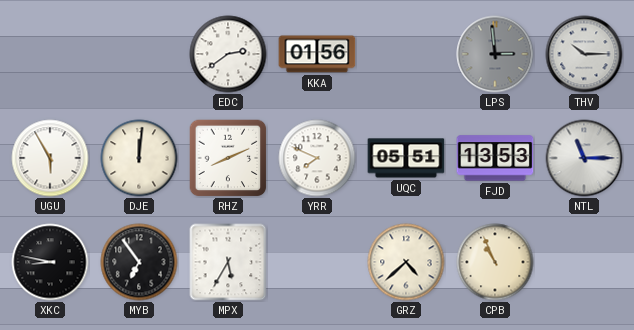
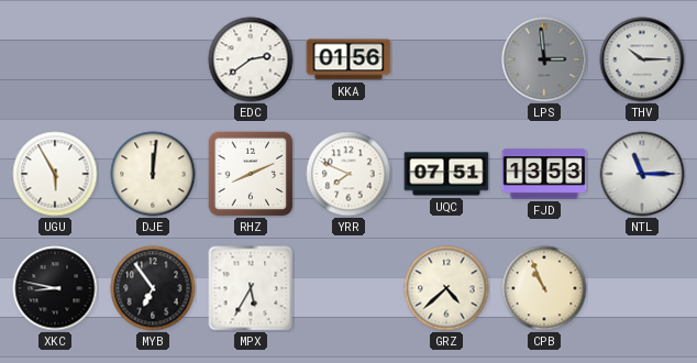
UQC: 05:51 -> 07:51 (446, 174)
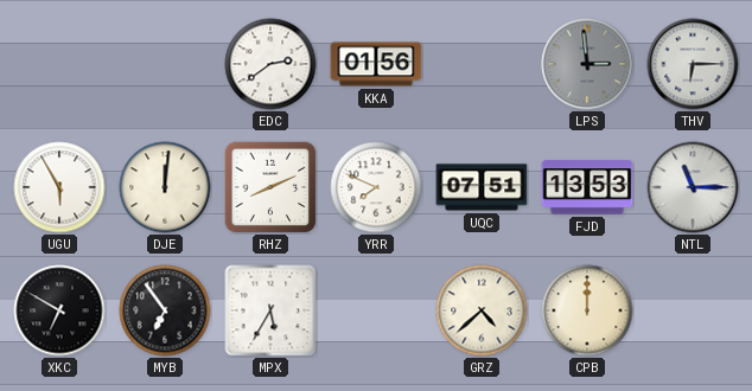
THV: 10:15 -> 6:15 (693, 64)
XKC: 8:47 -> 6:50 (59, 310)
CPB: 10:56 -> 12:00 (587, 310)
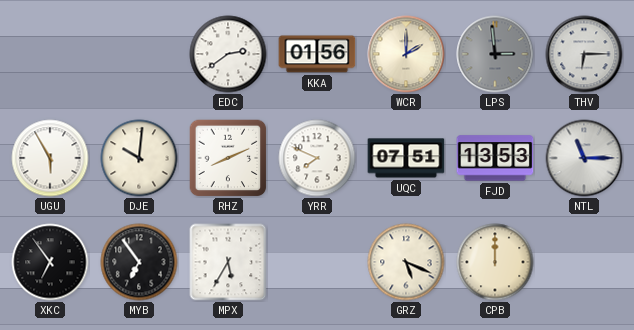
WCR: none -> 2:00 (406, 54)
DJE: 12:01 -> 10:01 (139, 158)
XKC: 6:50 -> 6:54 (50, 262)
GRZ: 4:38 -> 5:19 (406, 262)
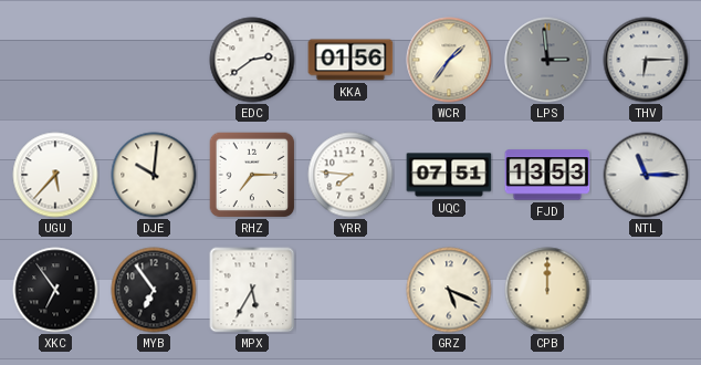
WCR: 2:00 -> 1:36 (449, 60)
UGU: 5:55 -> 5:37 (55, 175)
RHZ: 8:11 -> 7:15 (252, 175)
YRR: 7:49 -> 7:46 (350, 175)
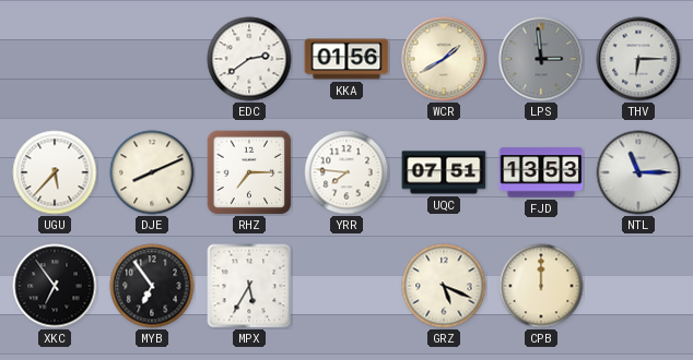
WCR: 1:36 -> 1:40 (444, 59)
DJE: 10:01 -> 8:11 (152, 172)
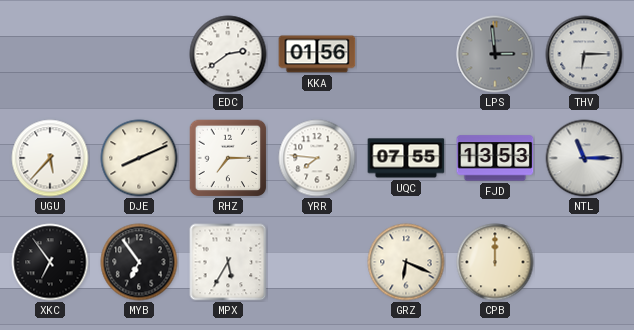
WCR: 1:40 -> none (444, 59)
UQC: 07:51 -> 07:55 (406, 158)
GRZ: 5:19 -> 6:19 (406, 262)
